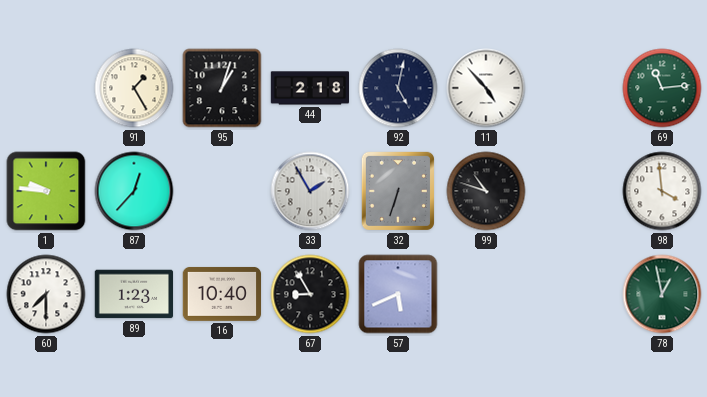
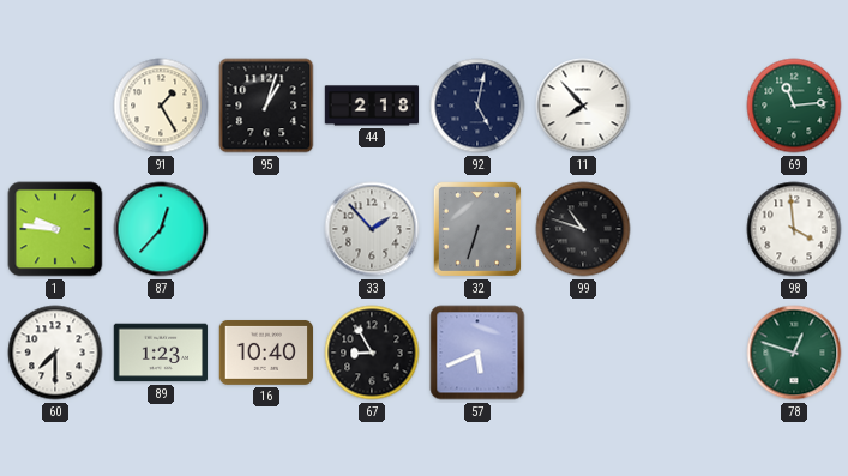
11: 4:53 -> 7:53 (583, 106)
33: 1:55 -> 1:53 (372, 229)
78: 12:58 -> 12:48 (794, 353)
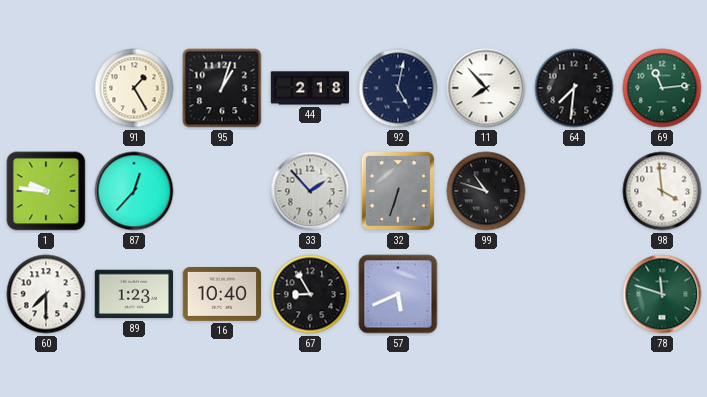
64: none -> 7:31 (574, 88)
78: 12:48 -> 11:48 (662, 294)
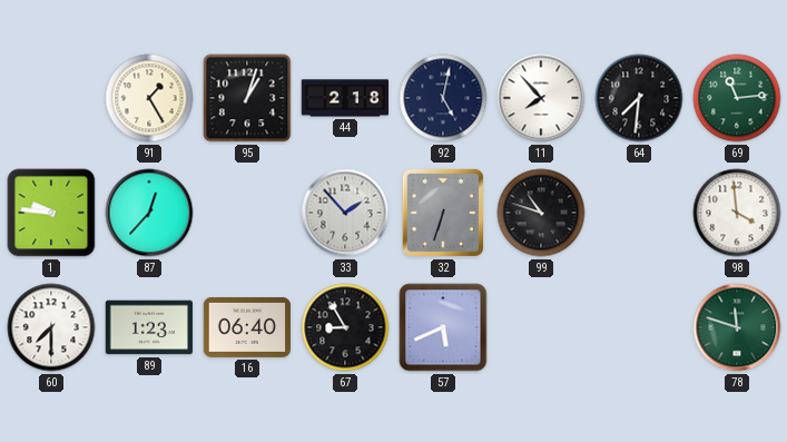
16: 10:40 -> 06:40 (247, 327)
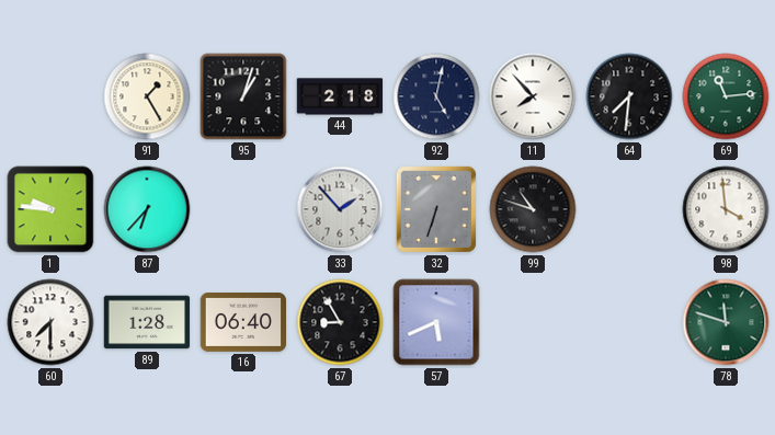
87: 12:37 -> 6:37 (147, 209)
89: 1:23 -> 1:28 (147, 322)
